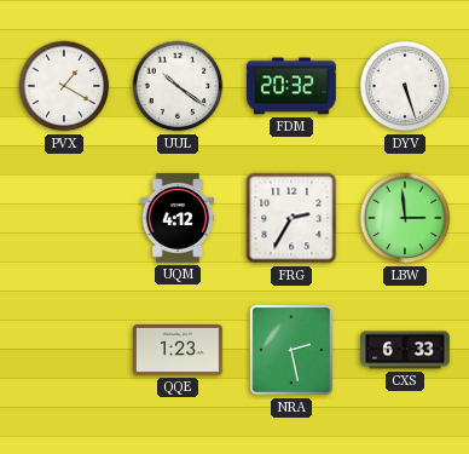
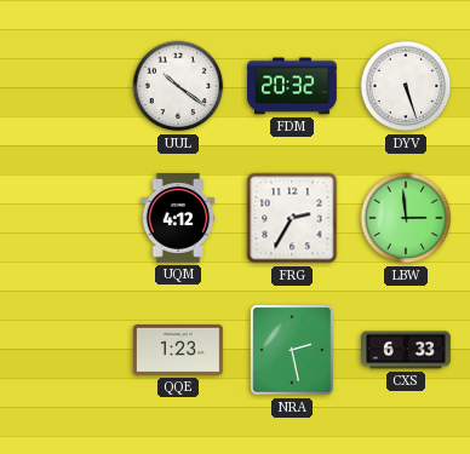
PVX: 1:20 -> none (64, 86)
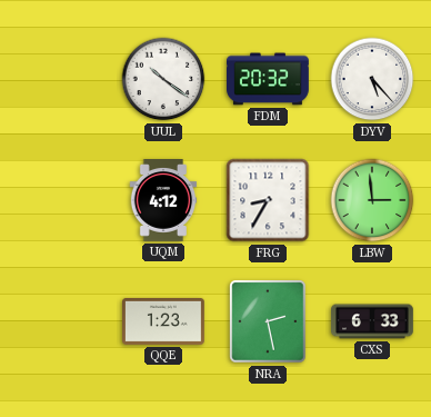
DYV: 5:27 -> 5:23 (372, 79)
FRG: 2:35 -> 8:35 (268, 200)
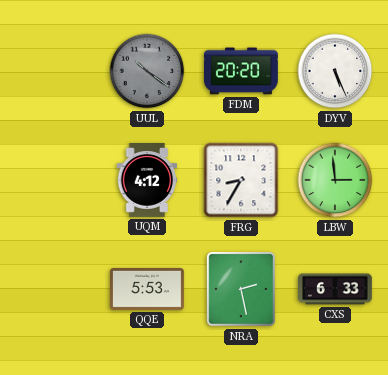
UUL dial: white -> grey (147, 71)
FDM: 20:32 -> 20:20 (242, 71)
DYV: 5:23 -> 5:26 (335, 71)
QQE: 1:23 -> 5:53 (148, 289)
